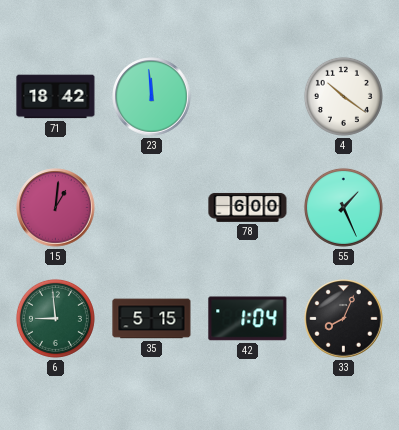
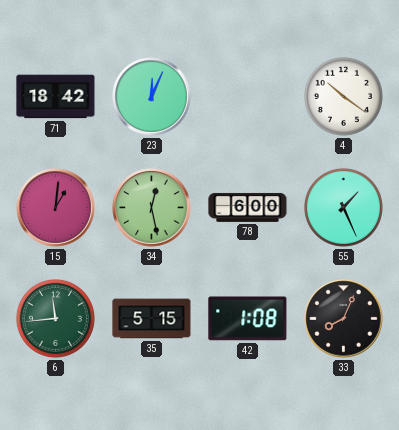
23: 11:59 -> 12:04 (152, 97)
34: none -> 12:28 (152, 208)
6: 8:59 -> 11:44 (55, 318)
42: 1:04 -> 1:08 (248, 319)
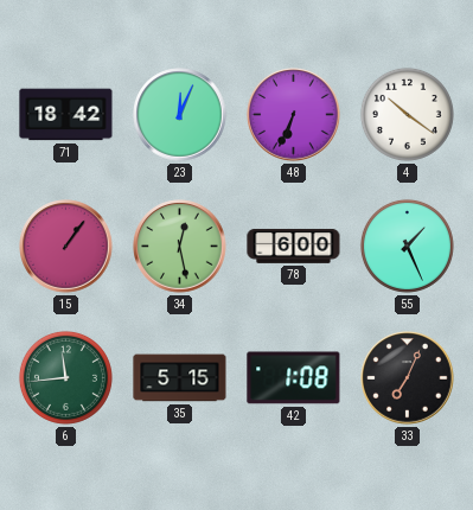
48: none -> 6:34 (294, 115)
15: 1:01 -> 1:06 (66, 247)
33: 8:04 -> 7:04 (408, 378)
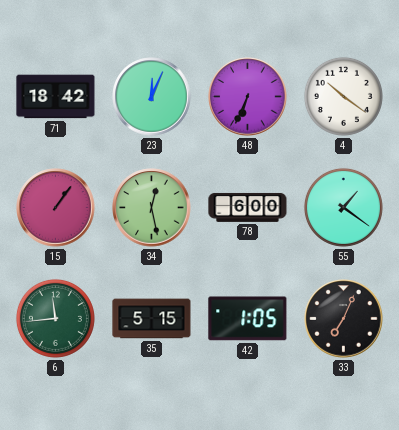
55: 1:26 -> 1:21 (343, 207)
42: 1:08 -> 1:05 (248, 319)
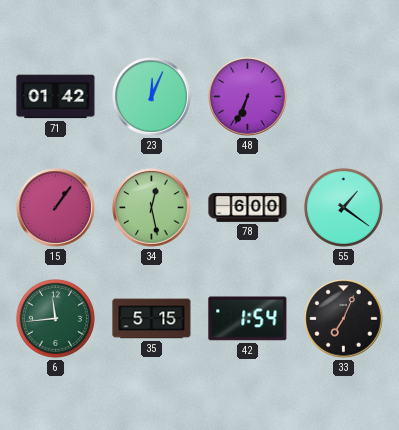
71: 18:42 -> 01:42 (56, 97)
4: 10:21 -> none (343, 96)
42: 1:05 -> 1:54 (248, 319)
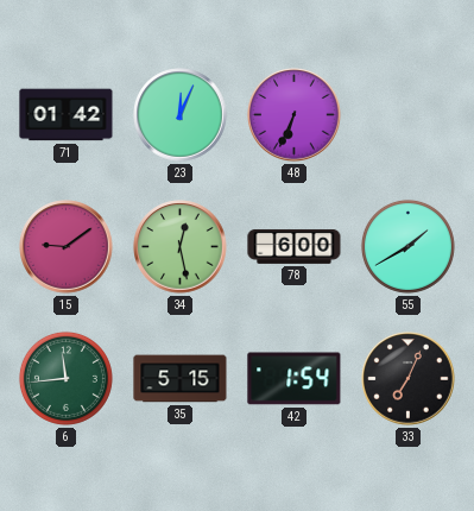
15: 1:06 -> 9:09 (67, 247)
55: 1:21 -> 1:40 (407, 246)
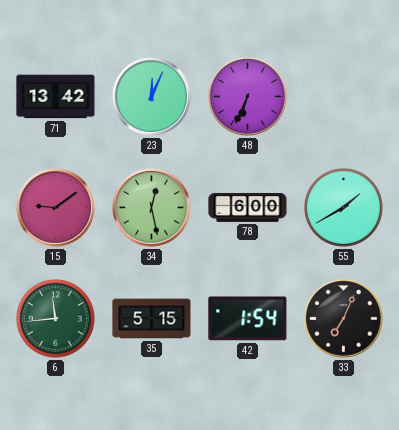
71: 01:42 -> 13:42 (56, 97)
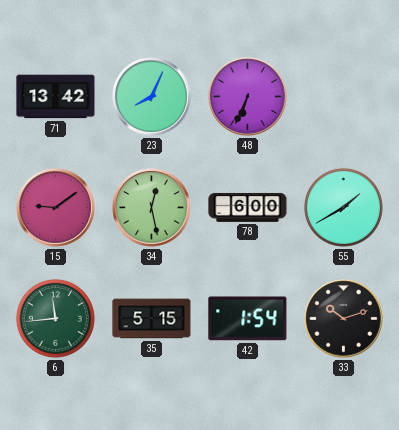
23: 12:04 -> 8:04 (152, 97)
33: 7:04 -> 10:12 (344, 319)
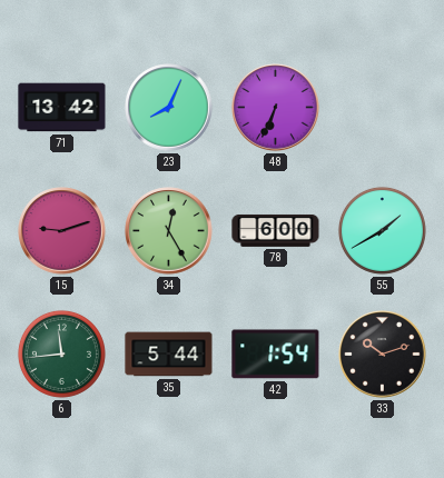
15: 9:09 -> 9:12 (62, 231)
34: 12:28 -> 12:25 (169, 231)
35: 5:15 -> 5:44 (169, 355)
